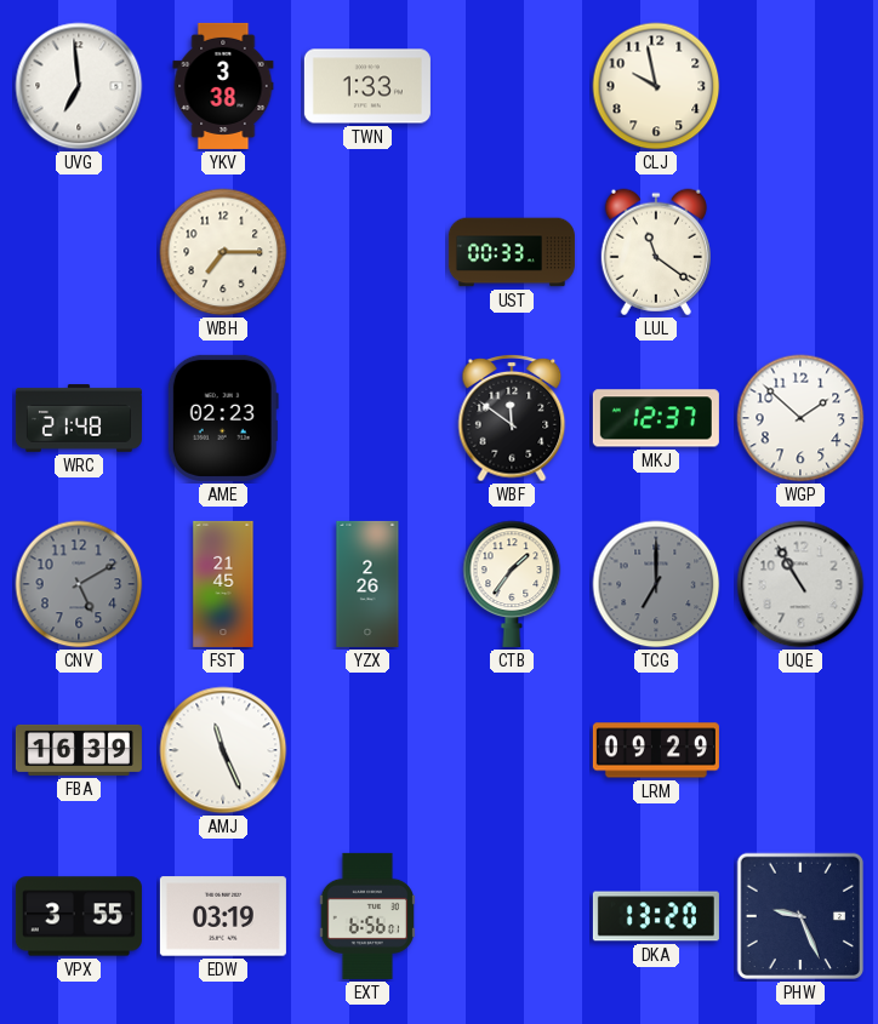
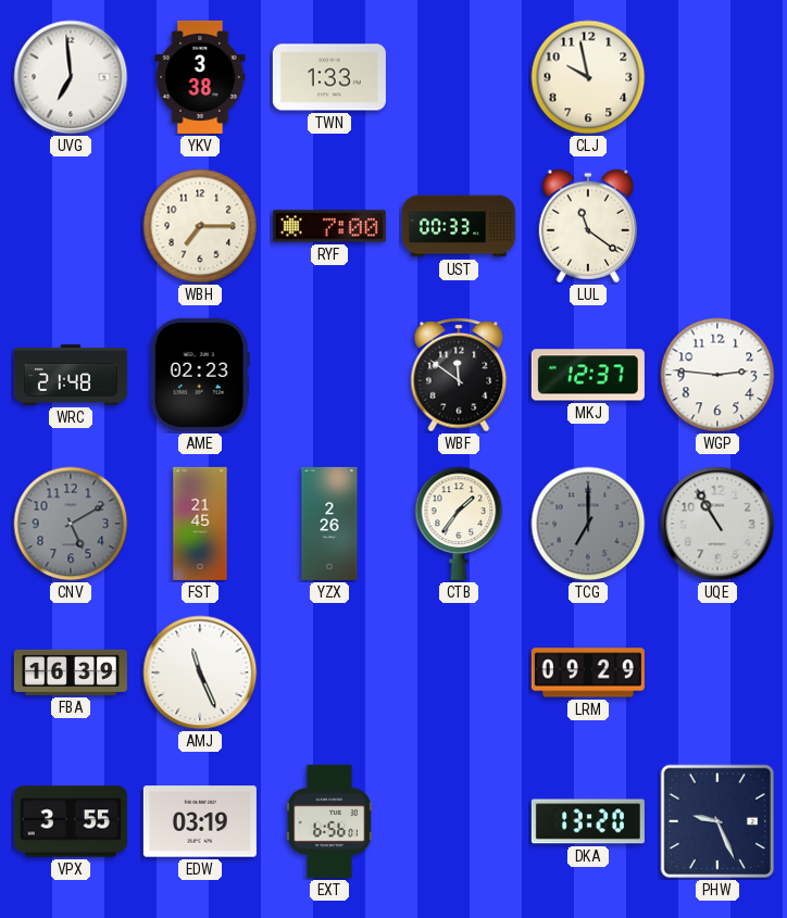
RYF: none -> 7:00 (329, 226)
WGP: 1:52 -> 2:46 (717, 375)
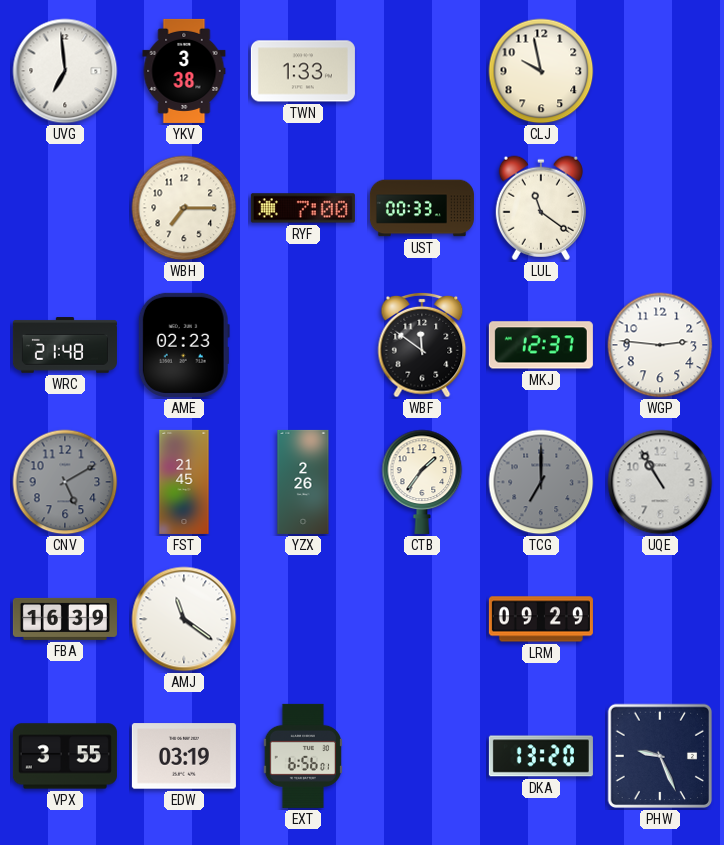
AMJ: 11:26 -> 11:21 (184, 619)
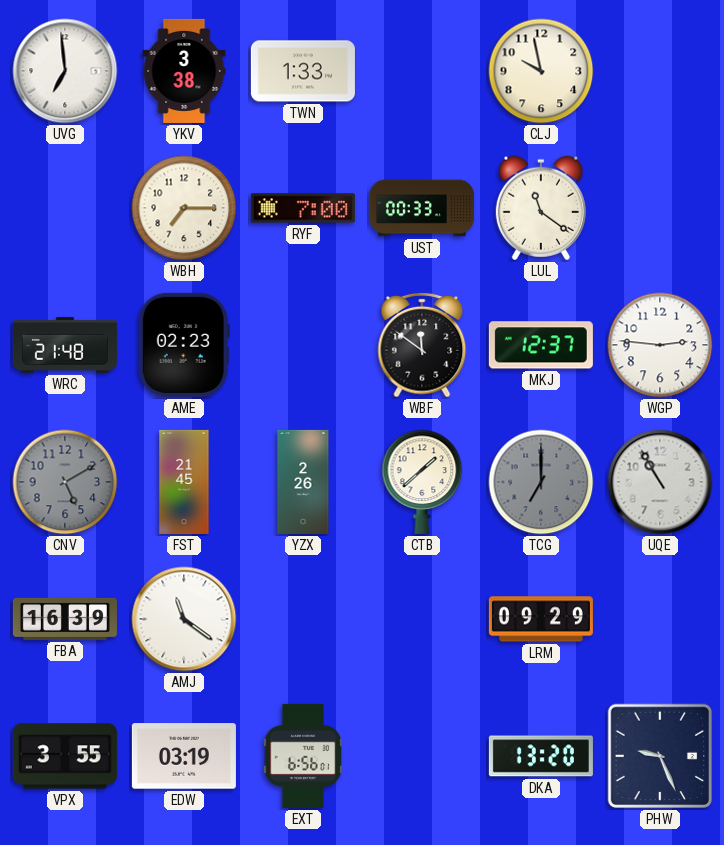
CTB: 1:36 -> 1:38 (422, 482)
